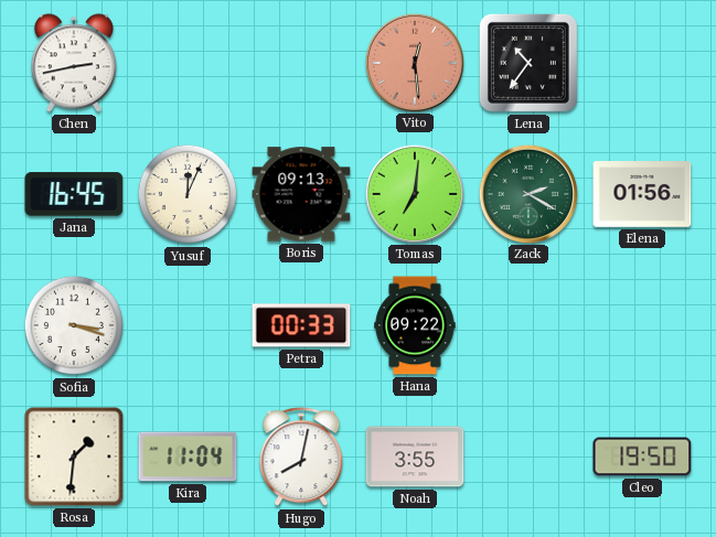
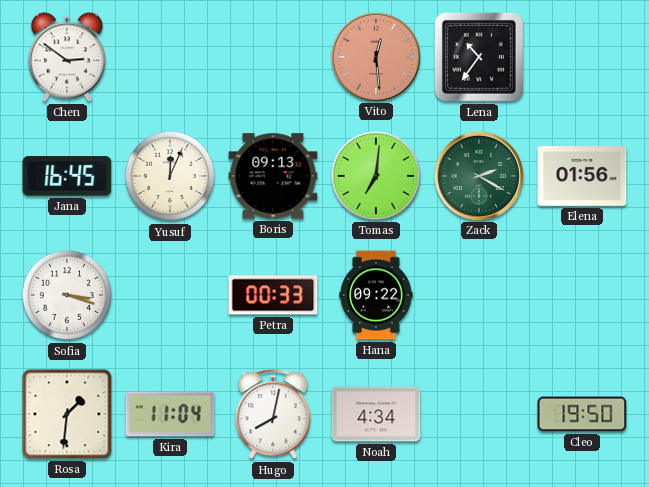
Chen: 2:43 -> 2:51 (67, 57)
Noah: 3:55 -> 4:34 (376, 414)
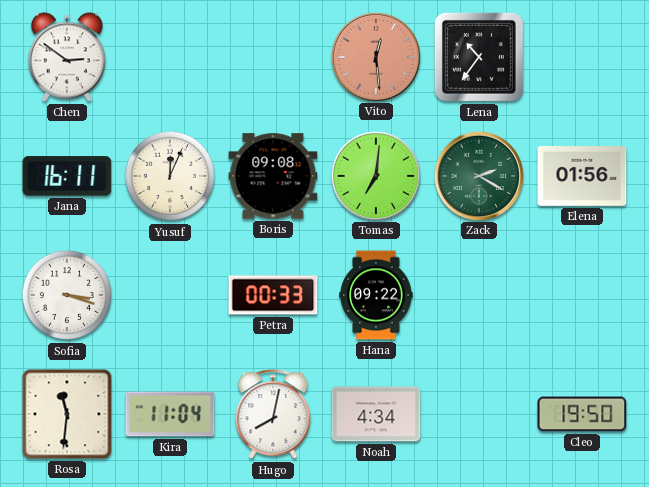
Jana: 16:45 -> 16:11 (67, 176)
Boris: 09:13 -> 09:08 (273, 176)
Rosa: 1:31 -> 11:31 (67, 414)
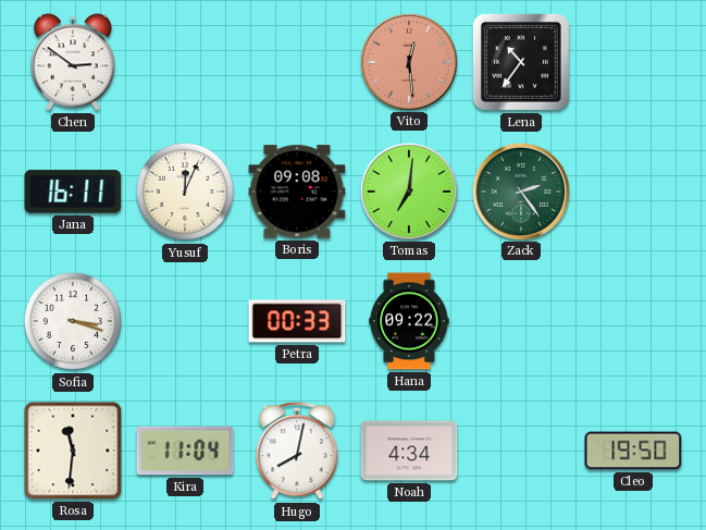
Zack: 2:20 -> 2:24 (520, 190)
Elena: 01:56 -> none (582, 177)
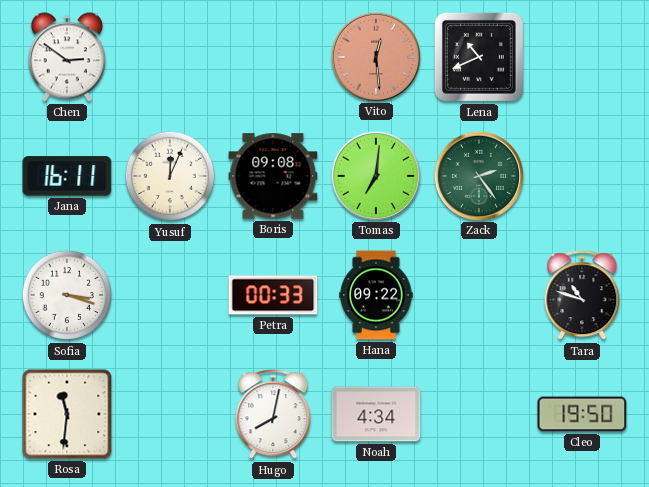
Lena: 10:36 -> 10:41 (479, 57)
Tara: none -> 10:48 (582, 296)
Kira: 11:04 -> none (185, 451)
